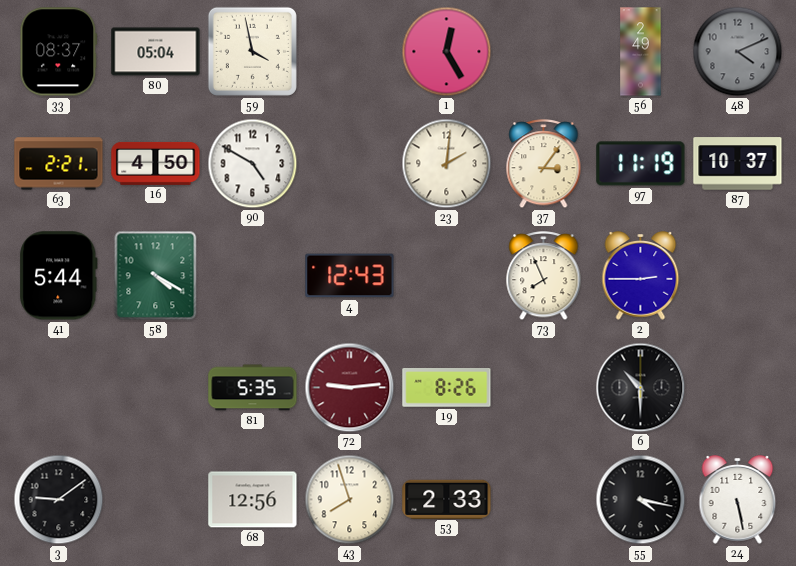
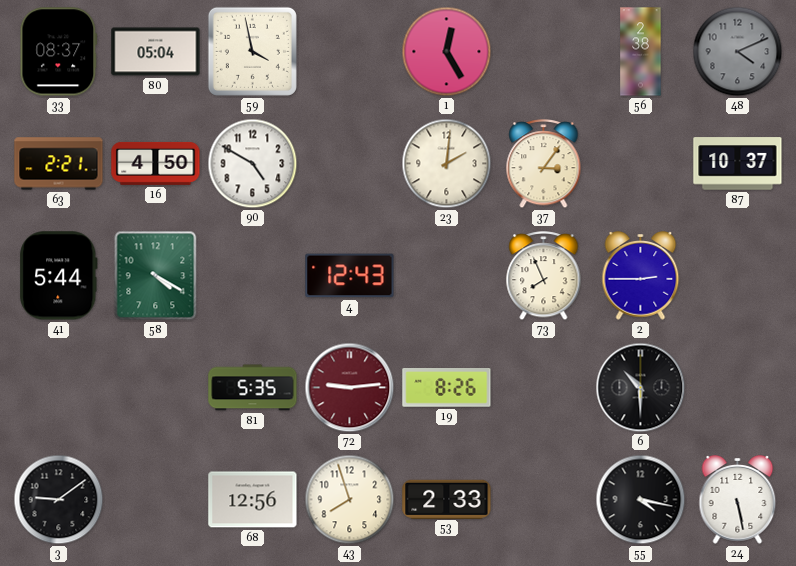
56: 2:49 -> 2:38 (641, 52)
97: 11:19 -> none (641, 164)
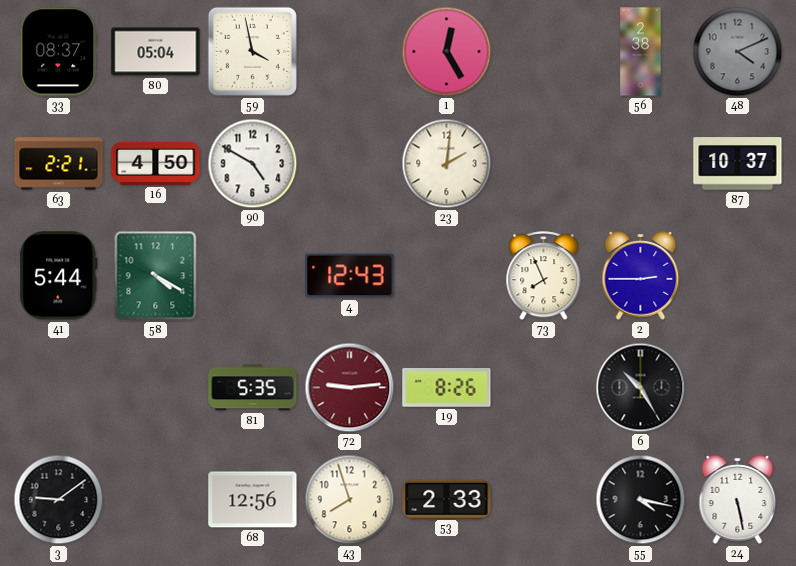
37: 3:06 -> none (544, 164)
6: 10:30 -> 10:25 (641, 388)
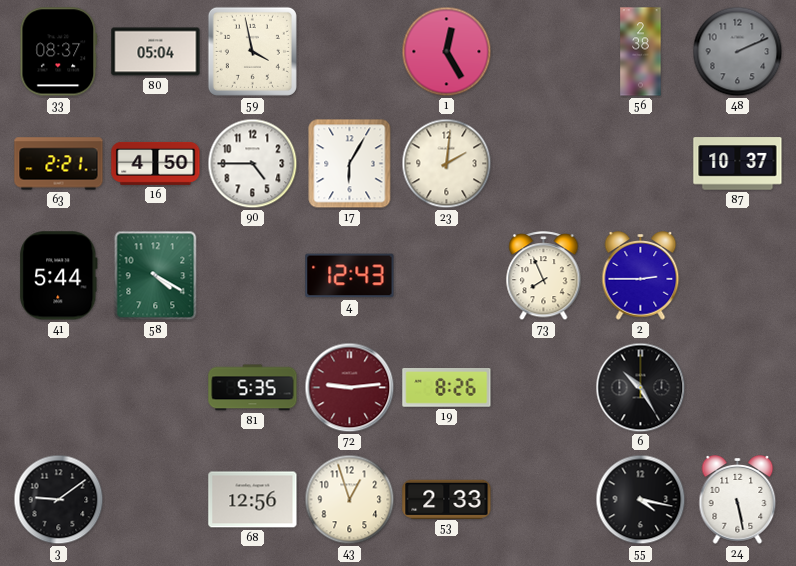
48: 4:11 -> 2:11 (738, 52)
90: 4:50 -> 4:45 (253, 164)
17: none -> 6:05 (350, 164)
43: 7:57 -> 12:57 (350, 500)
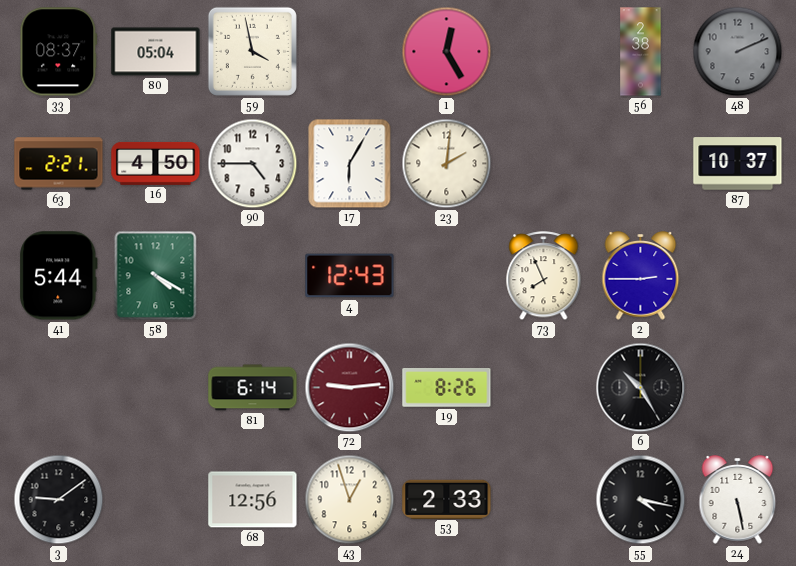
81: 5:35 -> 6:14 (253, 388)
